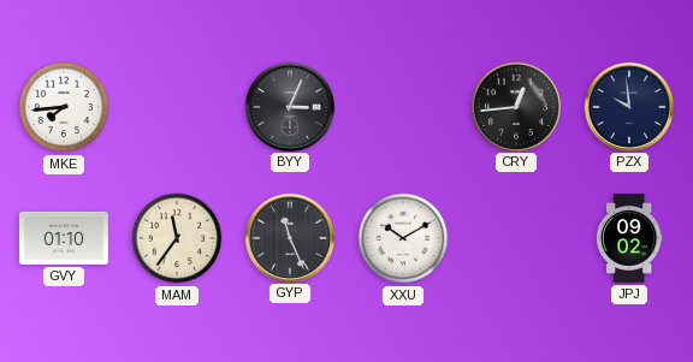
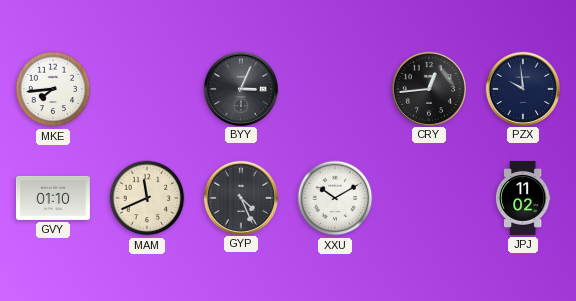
MAM: 11:36 -> 11:41 (147, 198)
GYP: 11:26 -> 4:26 (240, 197)
JPJ: 09:02 -> 11:02 (523, 199)
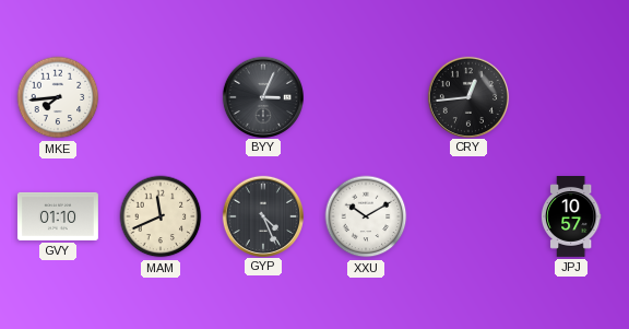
PZX: 9:59 -> none (522, 88)
JPJ: 11:02 -> 10:57 (571, 218)
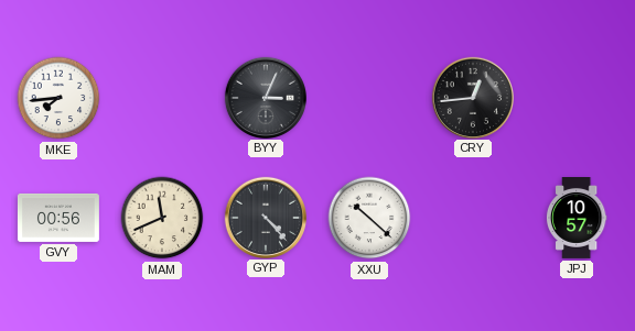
GVY: 01:10 -> 00:56 (58, 218)
GYP: 4:26 -> 4:23 (265, 217)
XXU: 10:10 -> 10:22 (369, 218)
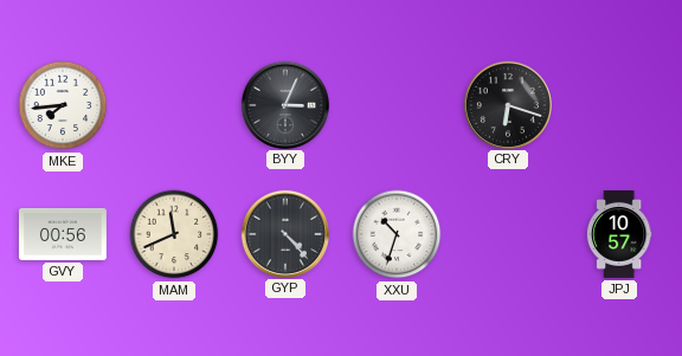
CRY: 12:44 -> 6:18 (507, 104)
XXU: 10:22 -> 10:33 (397, 234)
